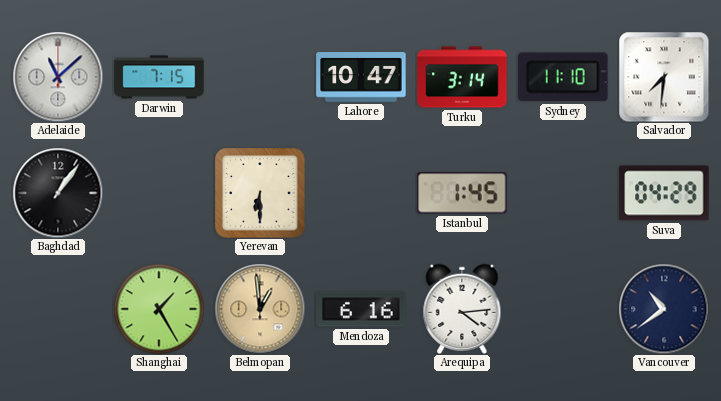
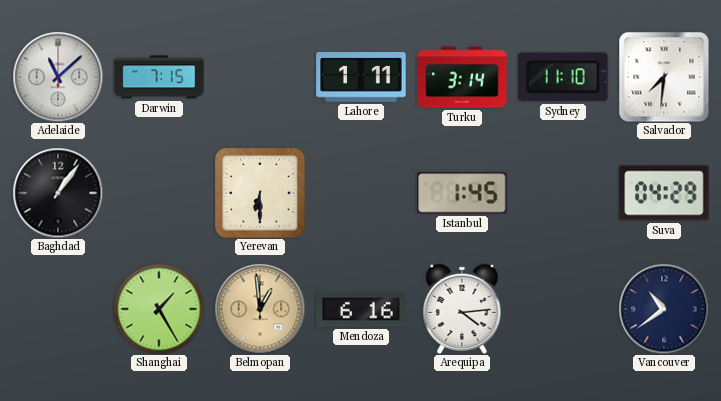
Lahore: 10:47 -> 1:11 (361, 77)
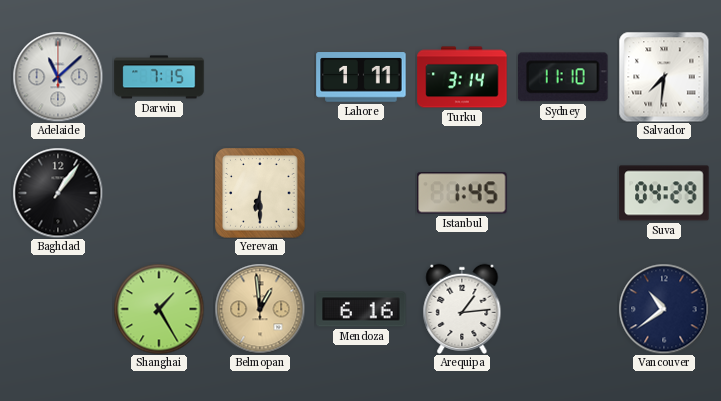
Arequipa: 4:14 -> 1:14 (462, 309)
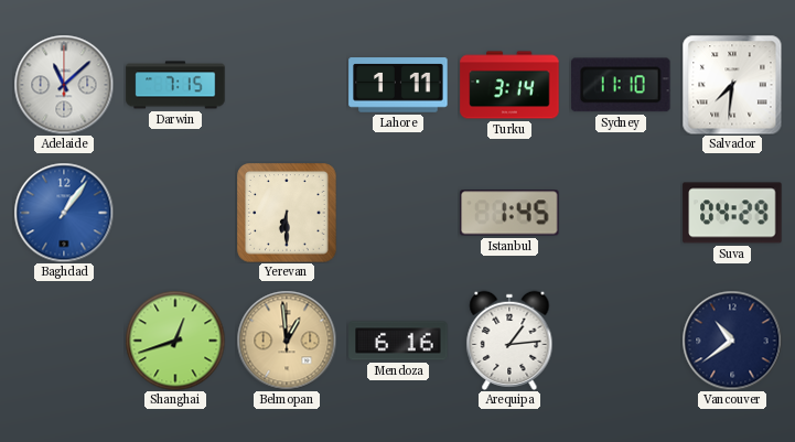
Baghdad dial: black -> blue (64, 213)
Shanghai: 1:25 -> 12:42 (175, 341)
